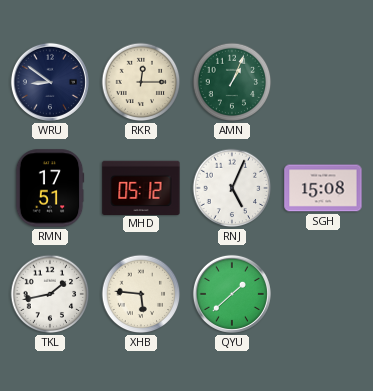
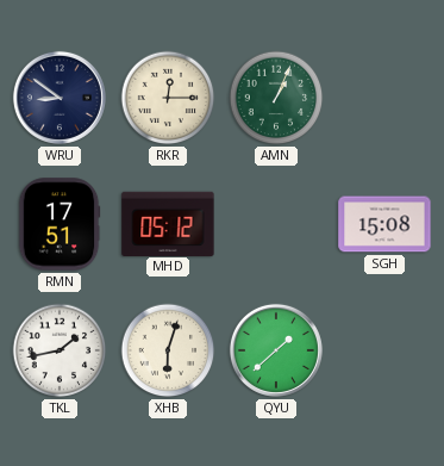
RNJ: 5:04 -> none (232, 188)
XHB: 5:46 -> 6:03 (168, 350)
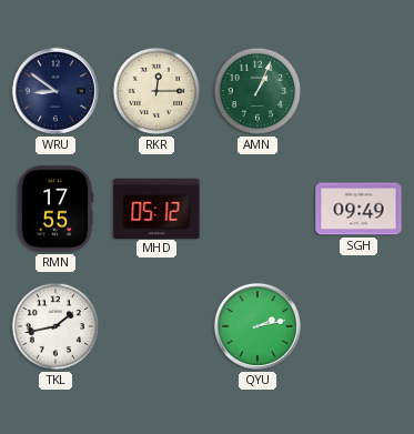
RMN: 17:51 -> 17:55 (55, 209)
SGH: 15:08 -> 09:49 (359, 209)
XHB: 6:03 -> none (168, 350)
QYU: 1:38 -> 2:13 (258, 326)
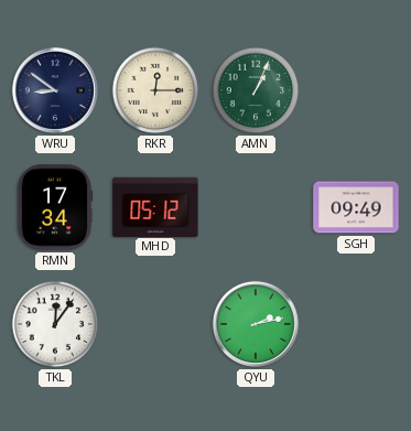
RMN: 17:55 -> 17:34 (55, 207)
TKL: 1:43 -> 12:06 (55, 324)
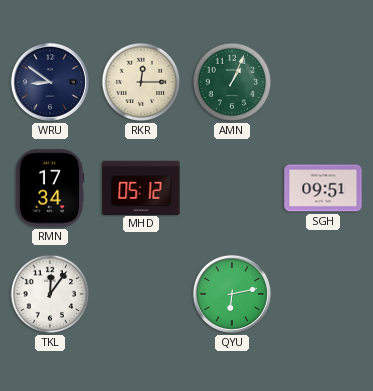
SGH: 09:49 -> 09:51 (323, 188)
QYU: 2:13 -> 6:13 (232, 294)
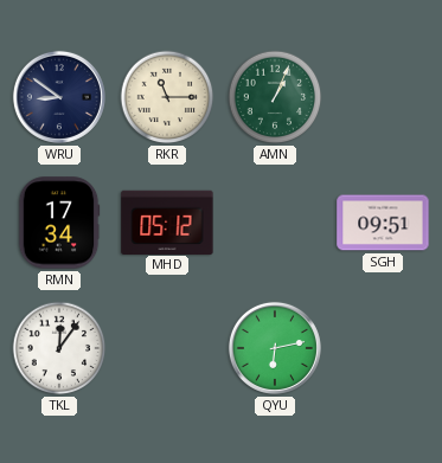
RKR: 12:15 -> 11:15 (167, 97)
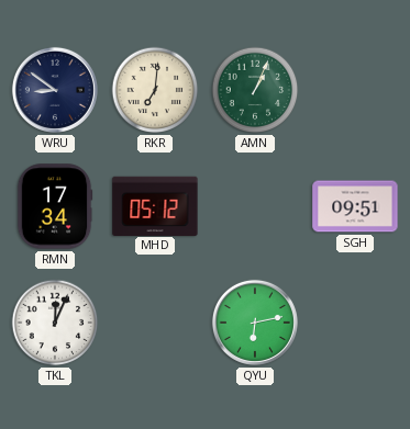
RKR: 11:15 -> 7:01 (155, 90)
TKL: 12:06 -> 12:04 (55, 323)
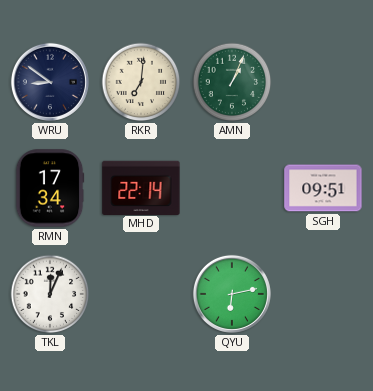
MHD: 05:12 -> 22:14 (141, 187)
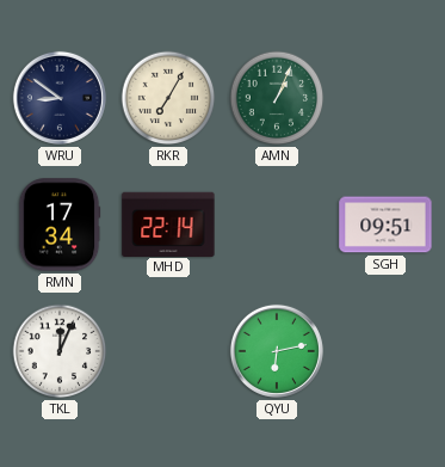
RKR: 7:01 -> 7:05 (168, 98)
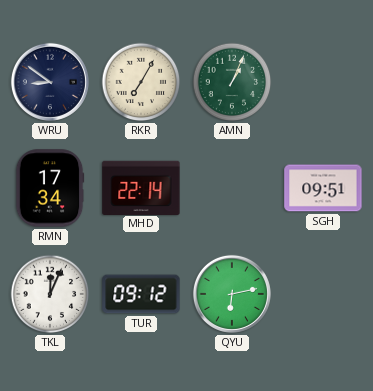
TUR: none -> 09:12 (141, 294)
